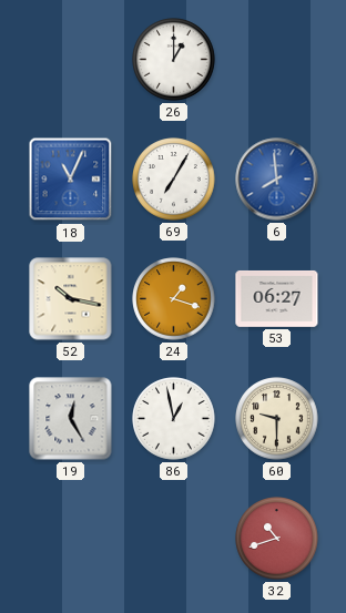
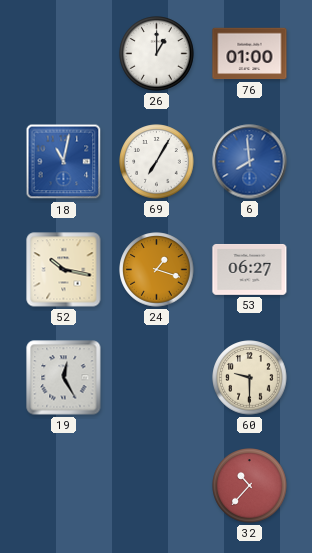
76: none -> 01:00 (250, 54)
18: 11:04 -> 11:02 (64, 162)
86: 12:58 -> none (174, 419)
32: 10:42 -> 10:37 (250, 486)
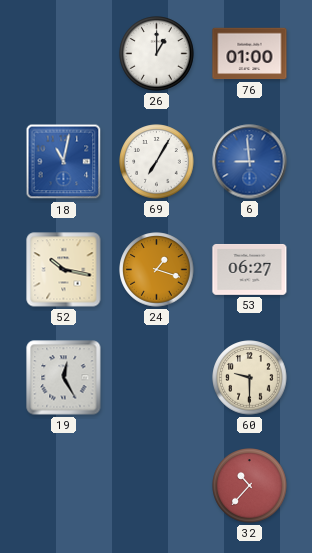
6: 7:59 -> 8:59 (250, 162)
